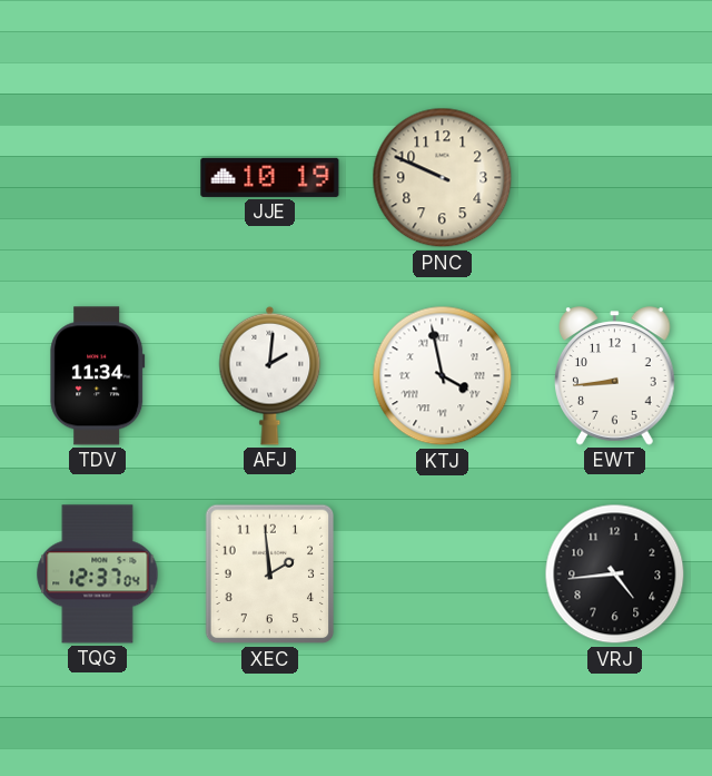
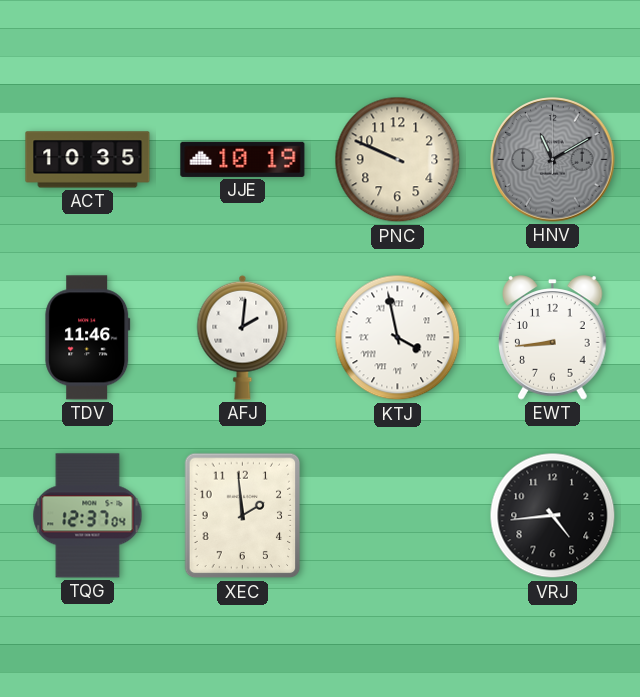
ACT: none -> 10:35 (88, 160)
HNV: none -> 11:10 (553, 160)
TDV: 11:34 -> 11:46 (88, 338)
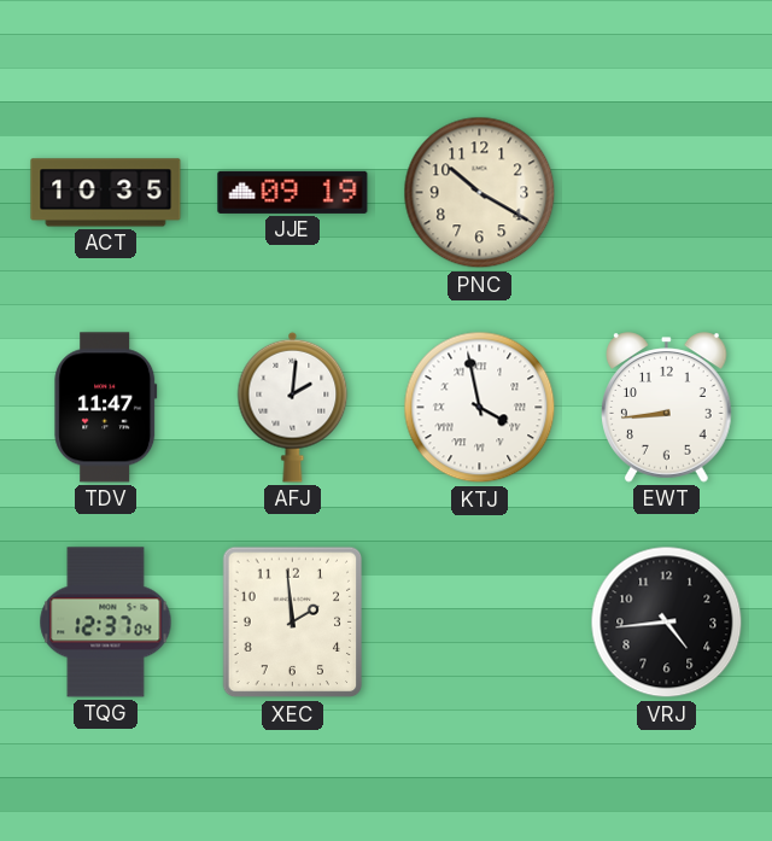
JJE: 10:19 -> 09:19 (293, 192)
PNC: 9:49 -> 10:20 (480, 193)
HNV: 11:10 -> none (553, 160)
TDV: 11:46 -> 11:47 (106, 408)
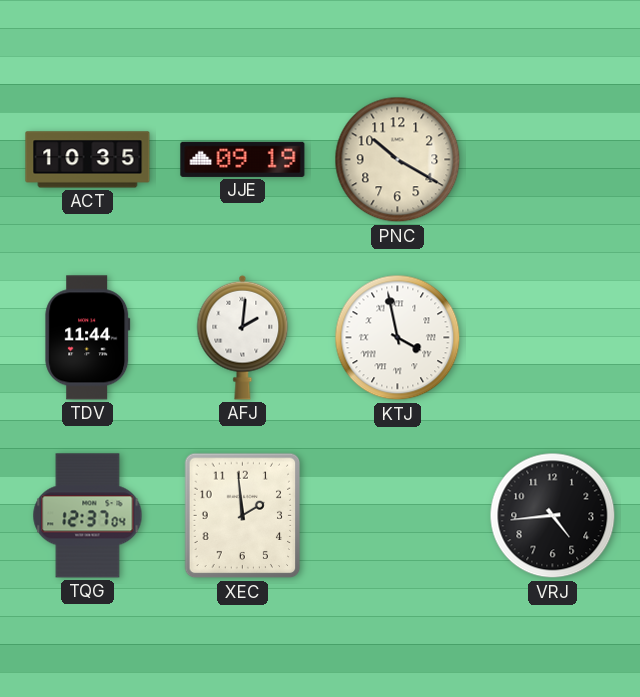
TDV: 11:47 -> 11:44 (88, 338)
EWT: 8:44 -> none (667, 408)
